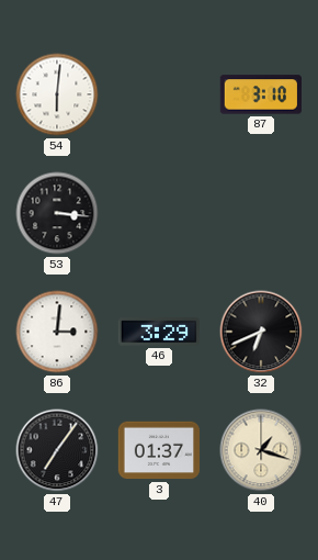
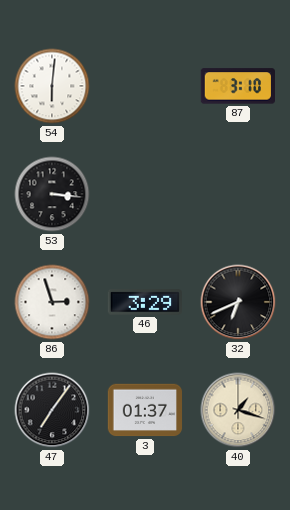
86: 3:01 -> 2:57 (52, 302)
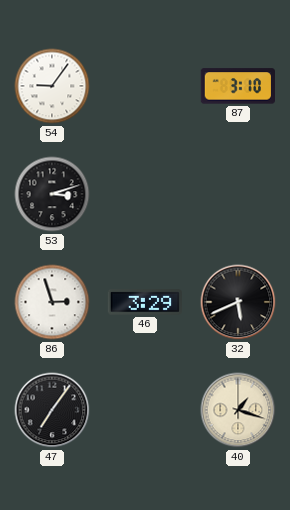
54: 6:01 -> 9:06 (52, 86)
53: 3:16 -> 3:12 (52, 194)
32: 6:41 -> 5:41 (238, 302)
3: 01:37 -> none (145, 410)
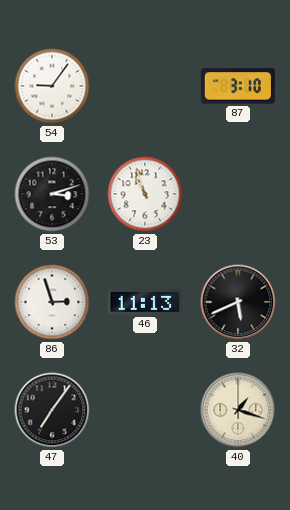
23: none -> 10:57 (145, 194)
46: 3:29 -> 11:13 (144, 302)
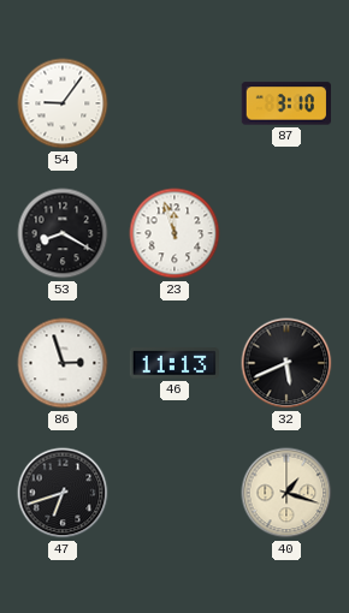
53: 3:12 -> 8:20 (63, 233)
23: 10:57 -> 11:57 (174, 233)
47: 7:06 -> 6:42 (63, 493)
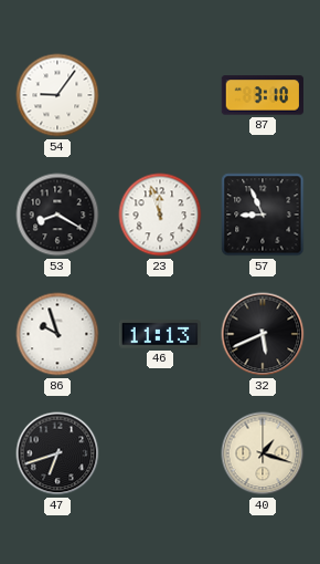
57: none -> 8:56 (263, 215)
86: 2:57 -> 9:57 (57, 334)
